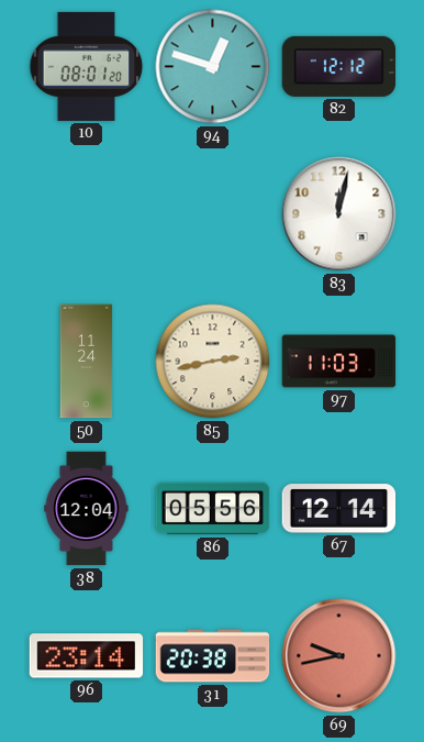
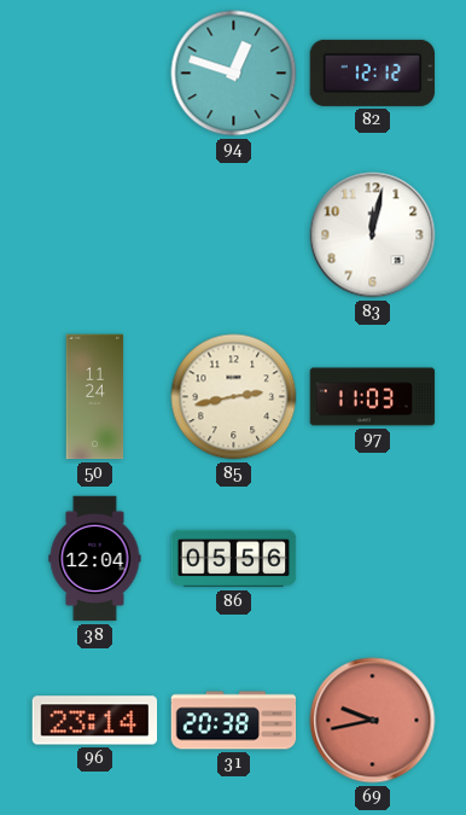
10: 08:01 -> none (87, 66)
67: 12:14 -> none (339, 509)
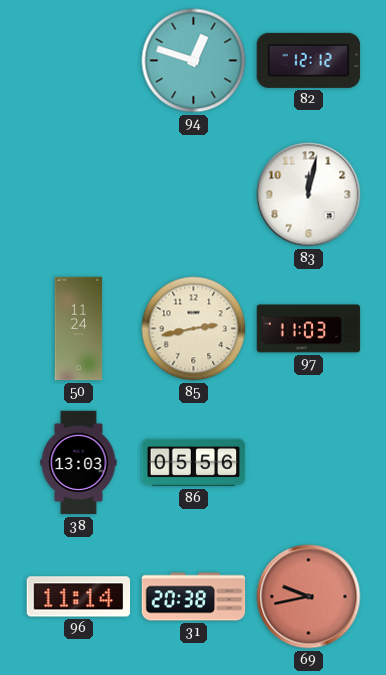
38: 12:04 -> 13:03 (79, 463)
96: 23:14 -> 11:14 (79, 597)
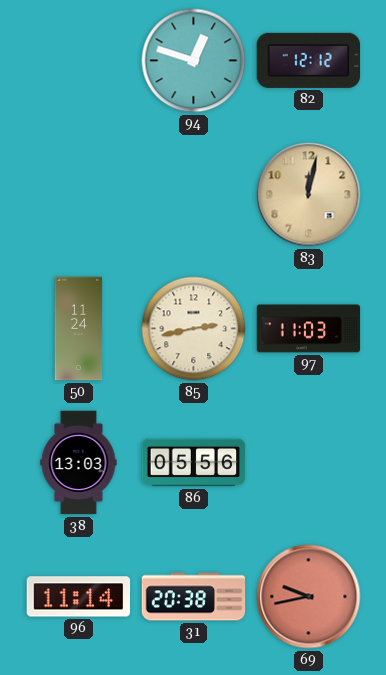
83 dial: white -> champagne (309, 195)
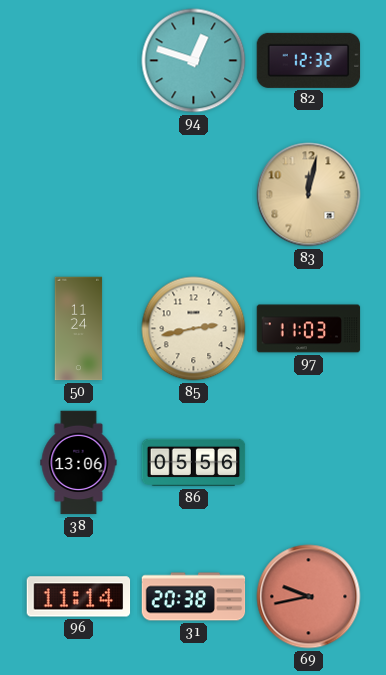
82: 12:12 -> 12:32 (309, 60)
38: 13:03 -> 13:06 (79, 463)
